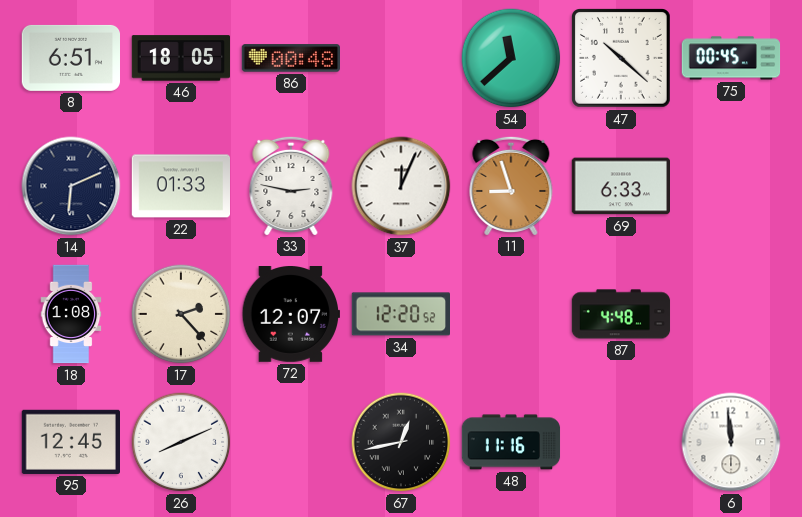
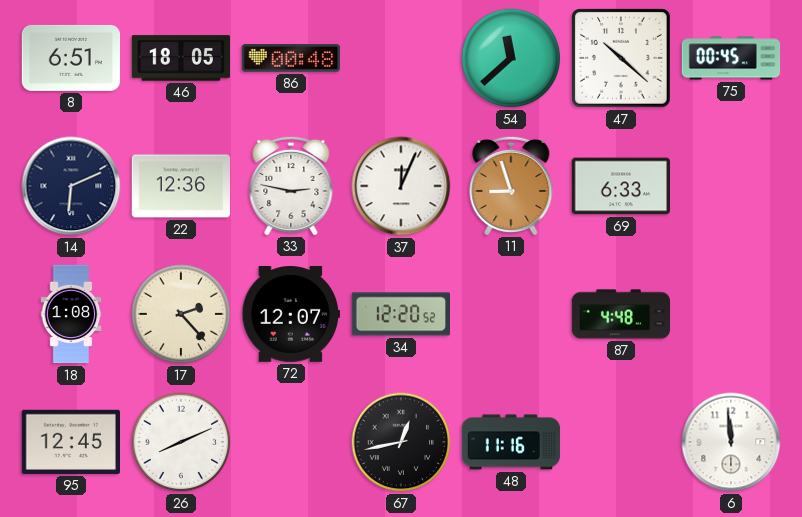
22: 01:33 -> 12:36 (181, 186)
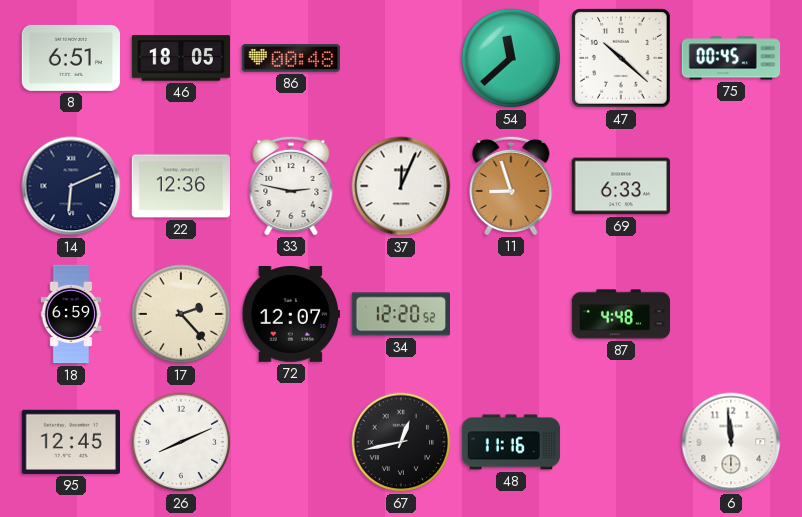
18: 1:08 -> 6:59 (71, 314)
